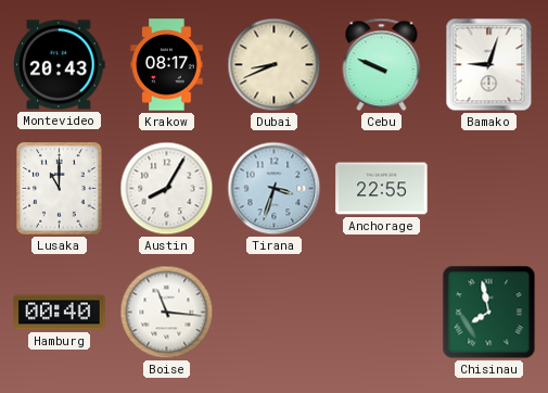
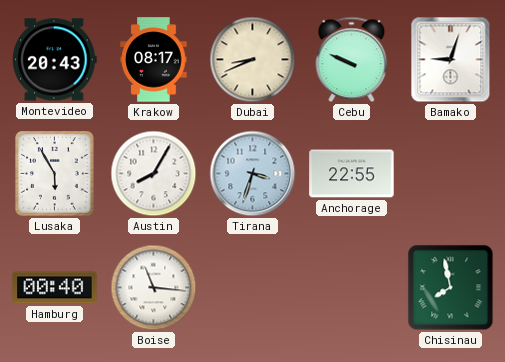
Lusaka: 11:00 -> 5:55 (55, 174)
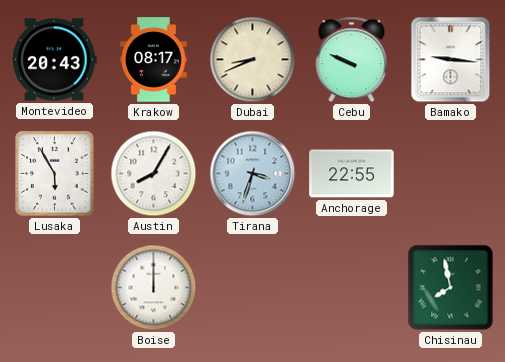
Bamako: 9:03 -> 9:16 (451, 60)
Hamburg: 00:40 -> none (55, 288)
Boise: 11:16 -> 12:00 (154, 288)
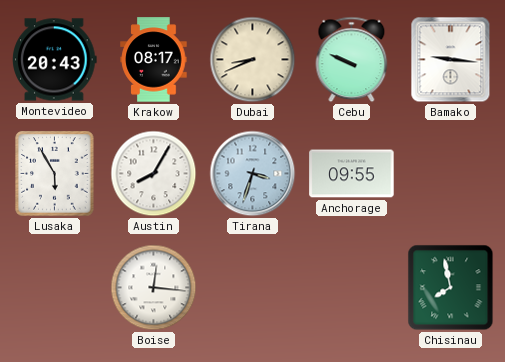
Anchorage: 22:55 -> 09:55 (352, 174)
Boise: 12:00 -> 12:16 (154, 288)
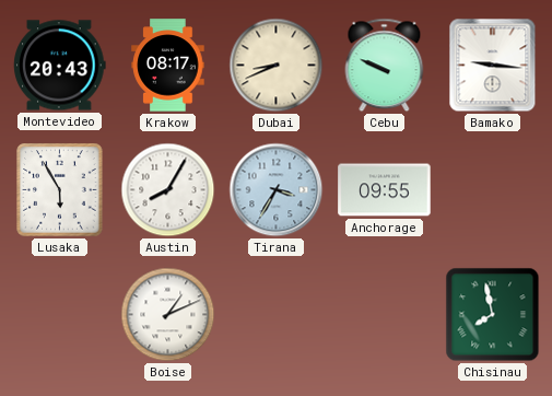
Tirana: 3:33 -> 3:35 (277, 190)
Boise: 12:16 -> 1:11 (168, 315)
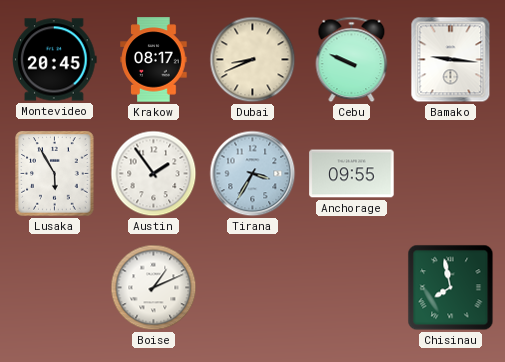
Montevideo: 20:43 -> 20:45 (55, 60)
Austin: 8:05 -> 1:54 (154, 174)
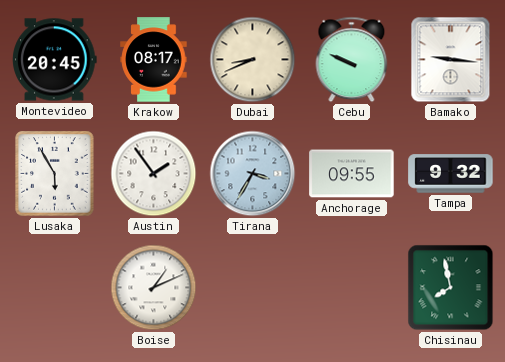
Tampa: none -> 9:32 (451, 174)
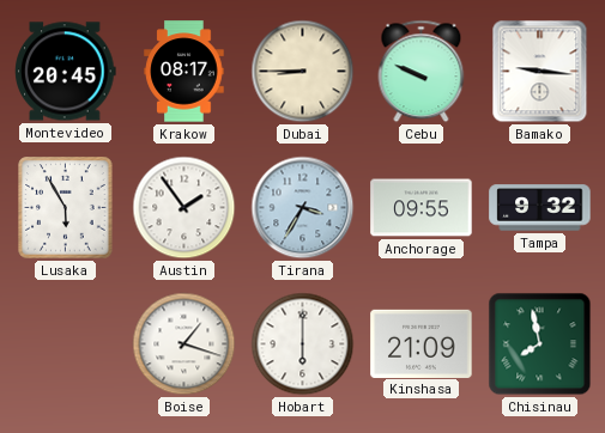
Dubai: 8:41 -> 8:45 (303, 72)
Boise: 1:11 -> 1:18 (184, 344)
Hobart: none -> 6:00 (303, 344)
Kinshasa: none -> 21:09 (422, 343)
